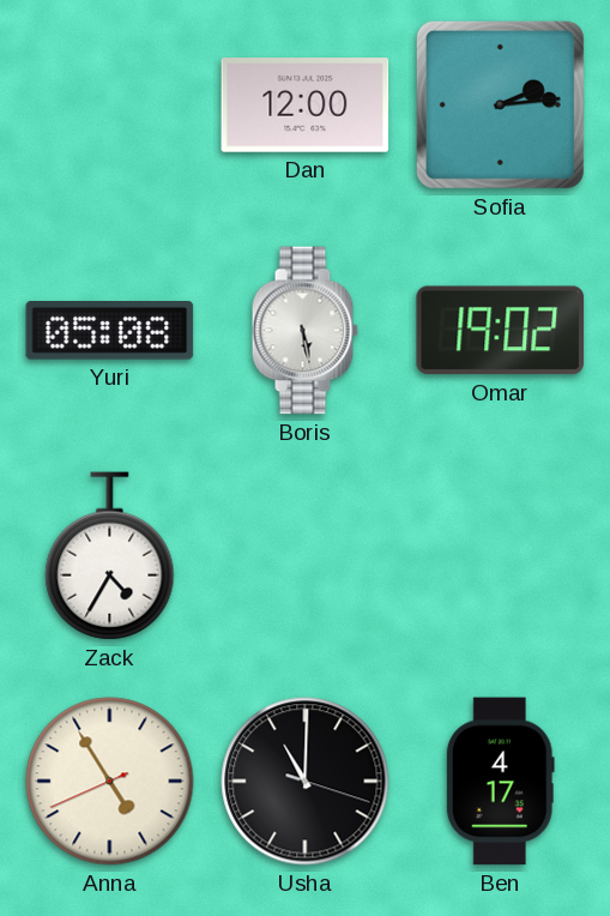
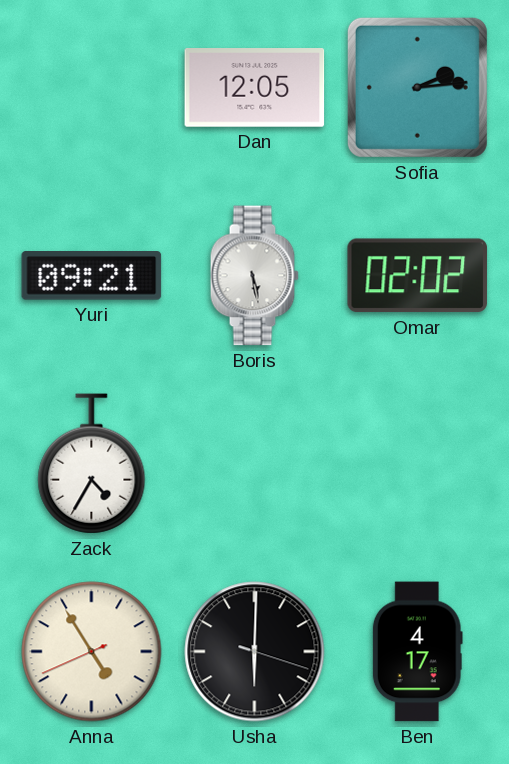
Dan: 12:00 -> 12:05 (255, 88)
Yuri: 05:08 -> 09:21 (92, 276)
Omar: 19:02 -> 02:02 (417, 276)
Usha: 11:00 -> 6:00 (255, 652)
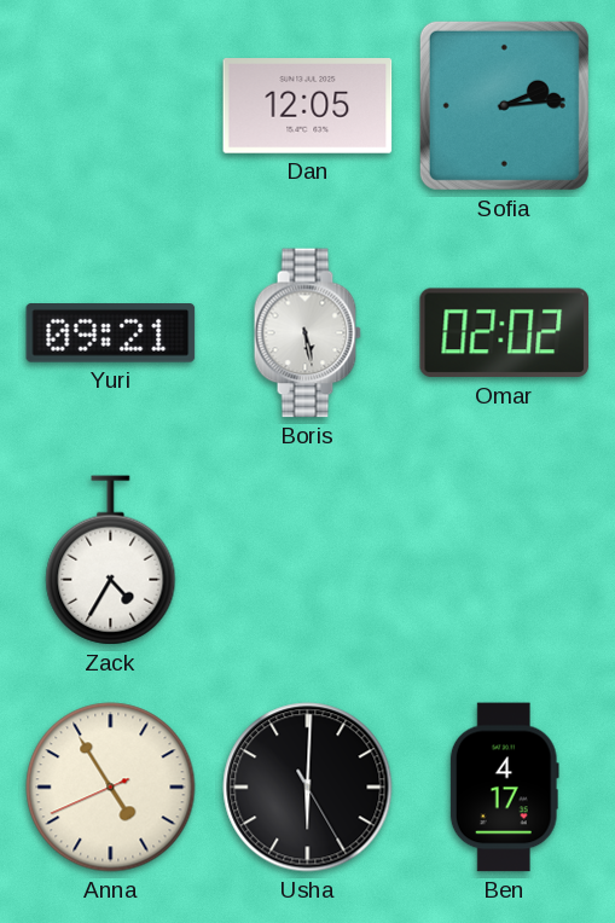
Usha: 6:00:18 -> 6:00:25 (308, 788)
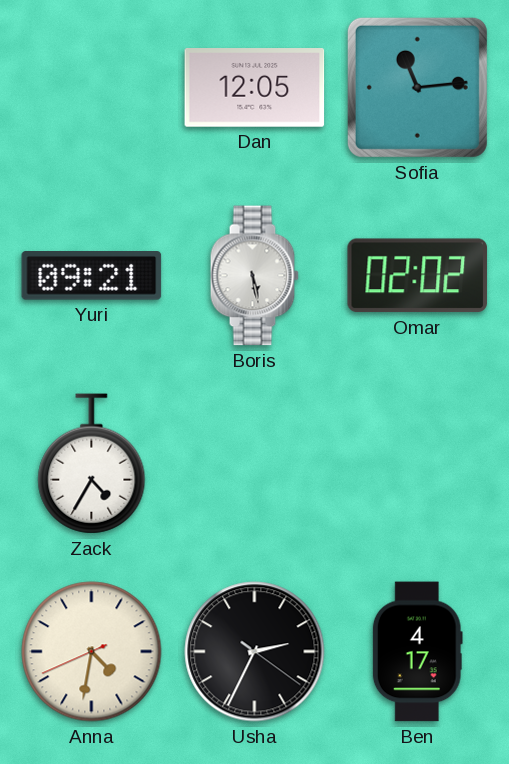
Sofia: 2:14 -> 11:14 (417, 87)
Anna: 4:54 -> 4:31 (92, 652)
Usha: 6:00 -> 2:34 (255, 652)
